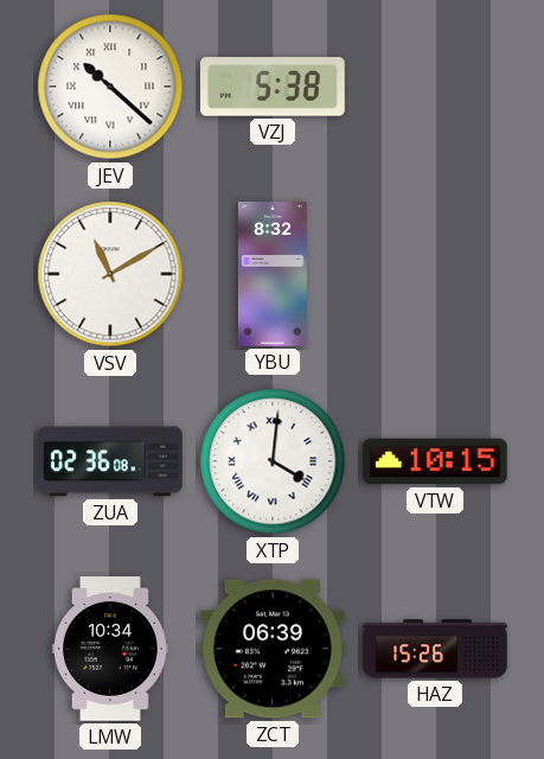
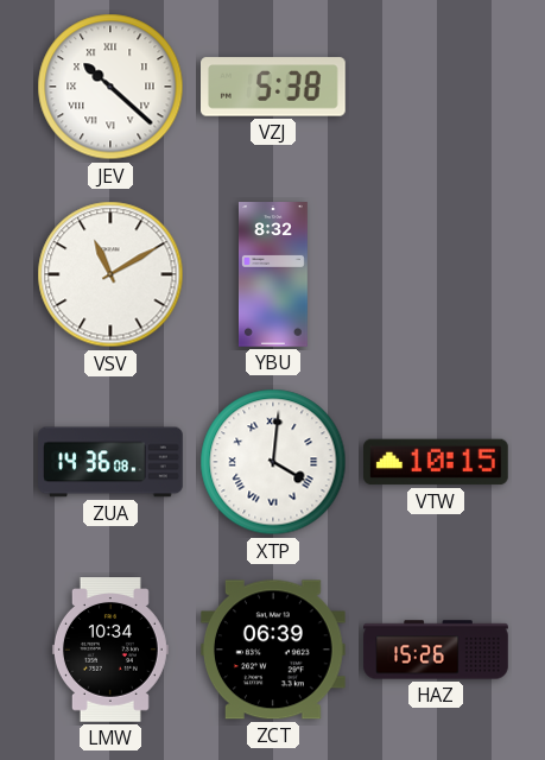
ZUA: 02:36 -> 14:36 (110, 462)
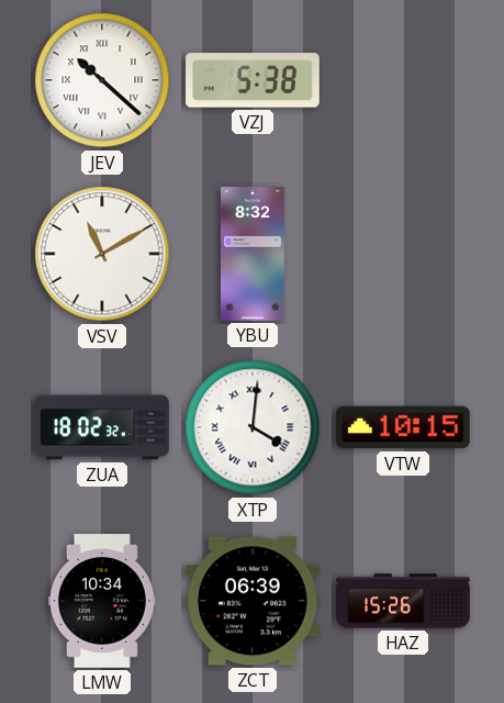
ZUA: 14:36 -> 18:02 (102, 427)
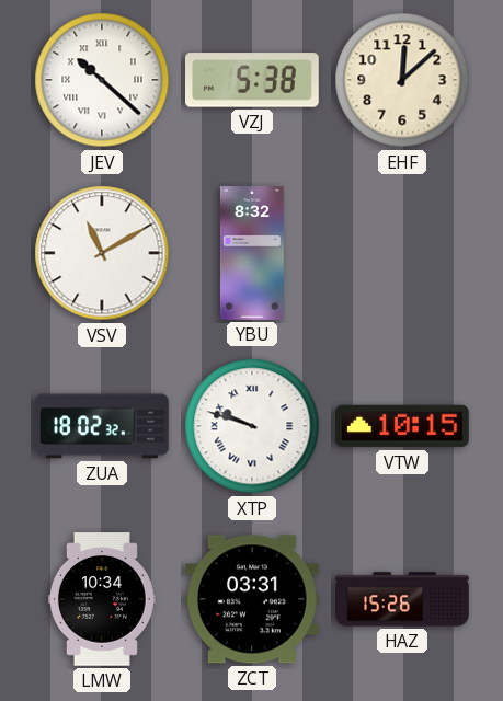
EHF: none -> 12:08 (402, 80)
XTP: 4:01 -> 9:48 (252, 426)
ZCT: 06:39 -> 03:31 (252, 599)
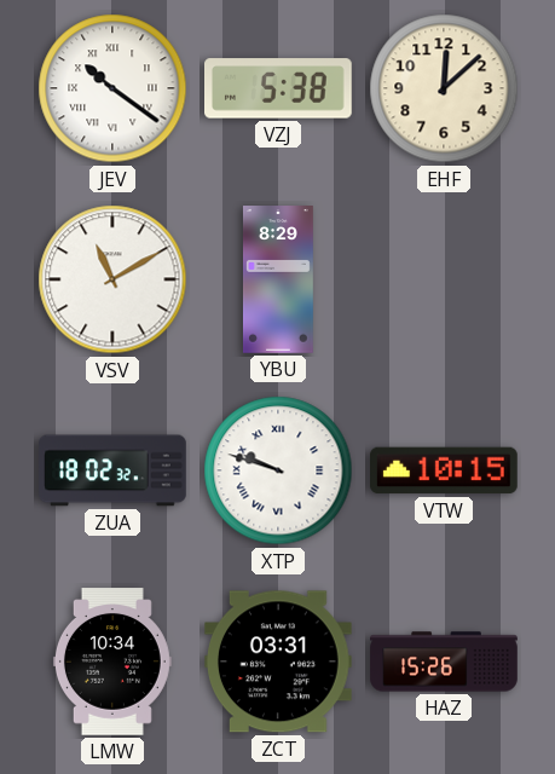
JEV: 10:22 -> 10:21 (112, 88)
YBU: 8:32 -> 8:29 (278, 279)
